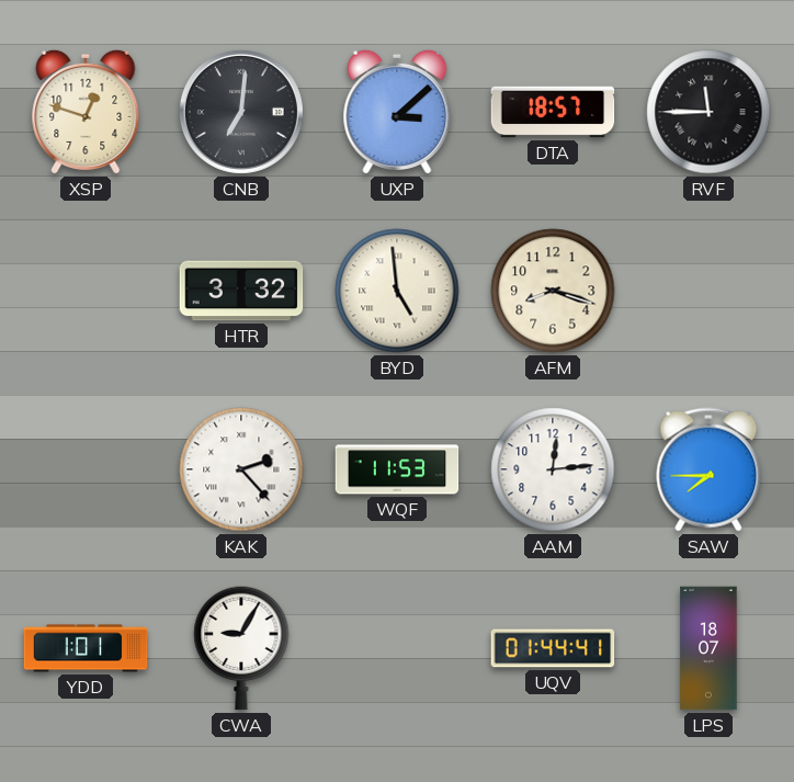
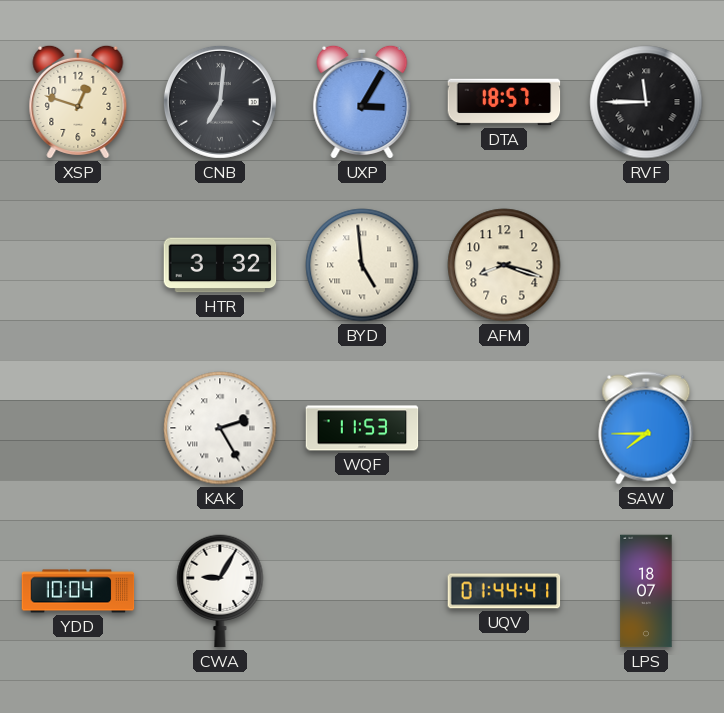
UXP: 3:08 -> 3:05 (362, 102)
KAK: 2:23 -> 2:25 (220, 428)
AAM: 12:14 -> none (553, 469)
YDD: 1:01 -> 10:04 (78, 591)
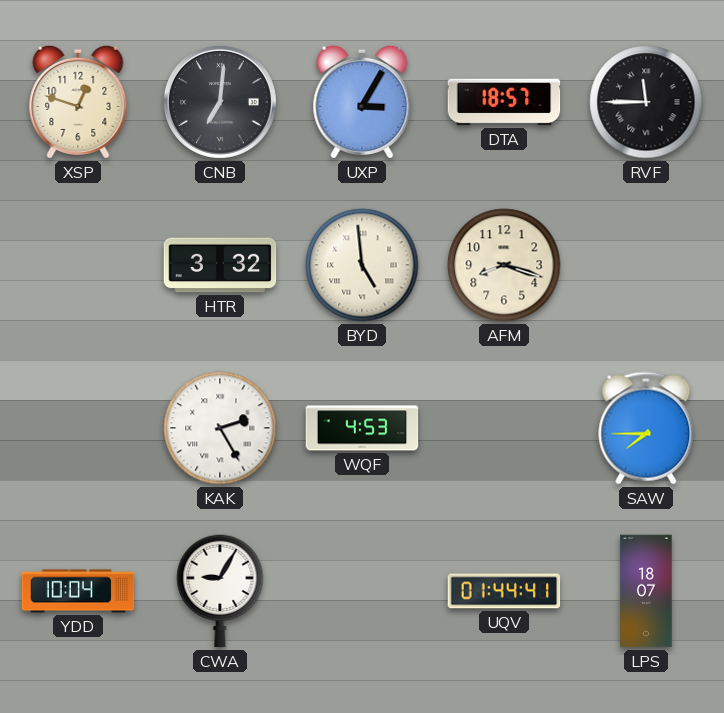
WQF: 11:53 -> 4:53 (362, 428)
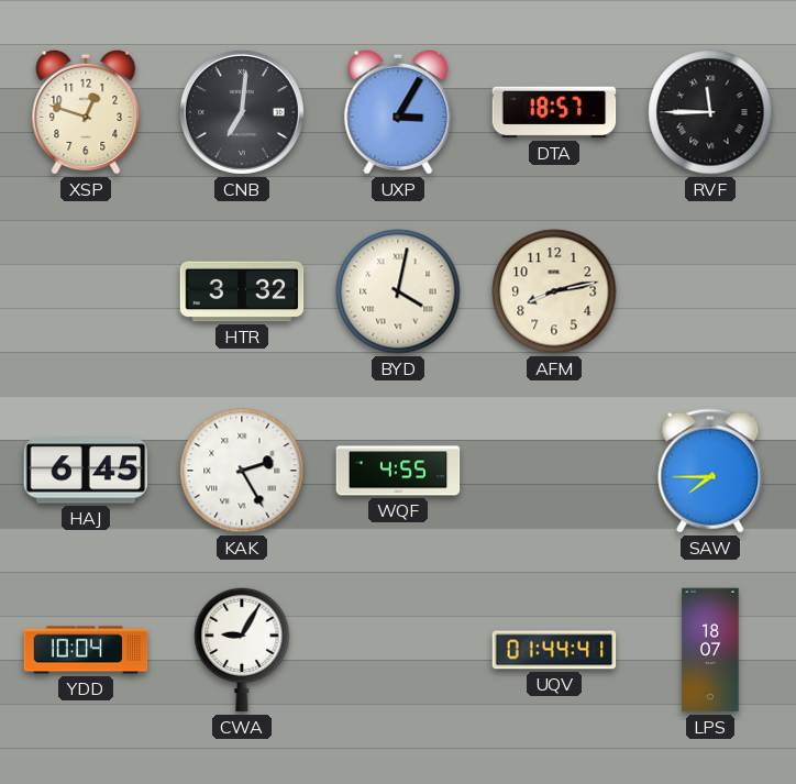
BYD: 4:59 -> 4:02 (398, 291)
AFM: 8:18 -> 8:13 (554, 291)
HAJ: none -> 6:45 (86, 471)
WQF: 4:53 -> 4:55 (398, 471)
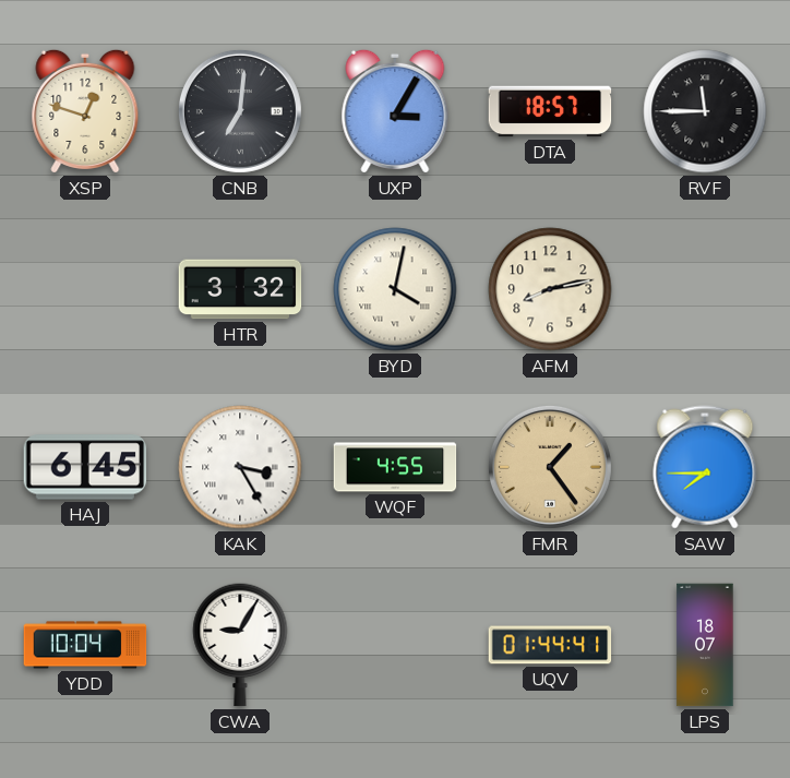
KAK: 2:25 -> 3:25 (240, 467)
FMR: none -> 1:24 (550, 467)
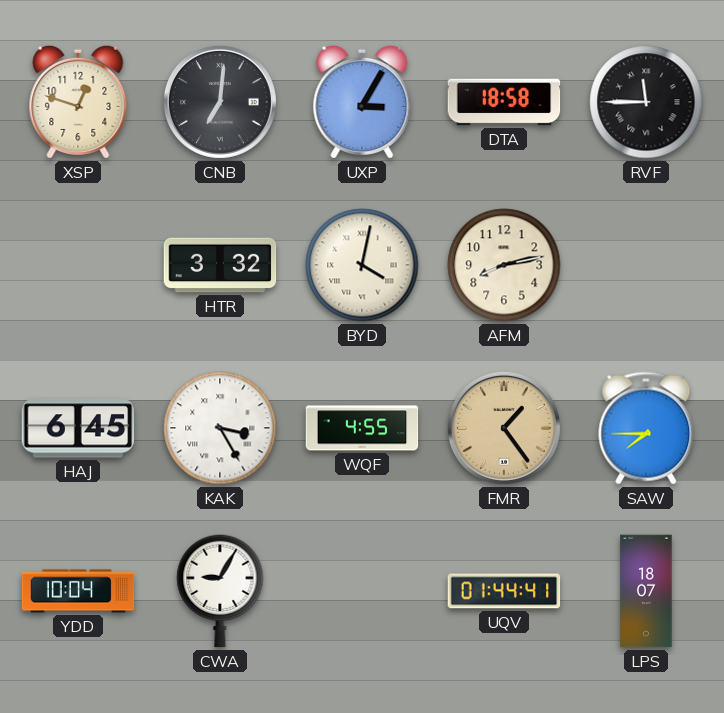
DTA: 18:57 -> 18:58 (504, 102)
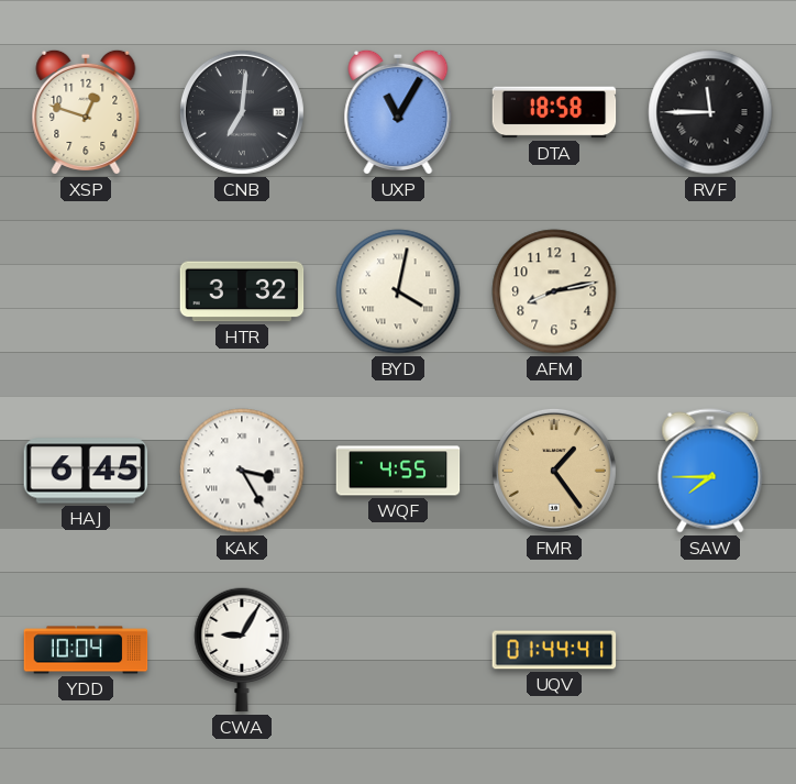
UXP: 3:05 -> 11:05 (398, 112)
LPS: 18:07 -> none (646, 591)
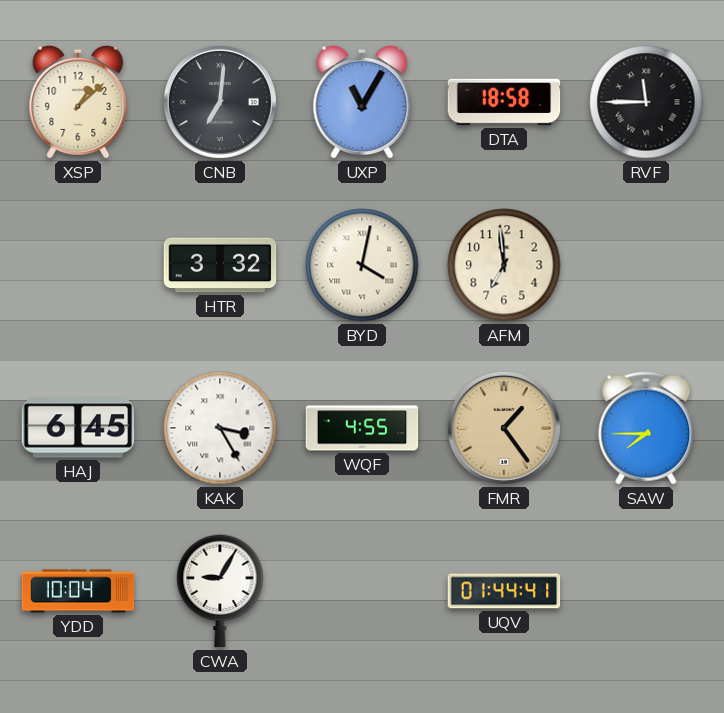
XSP: 12:48 -> 1:08 (78, 102)
AFM: 8:13 -> 6:59 (504, 265)
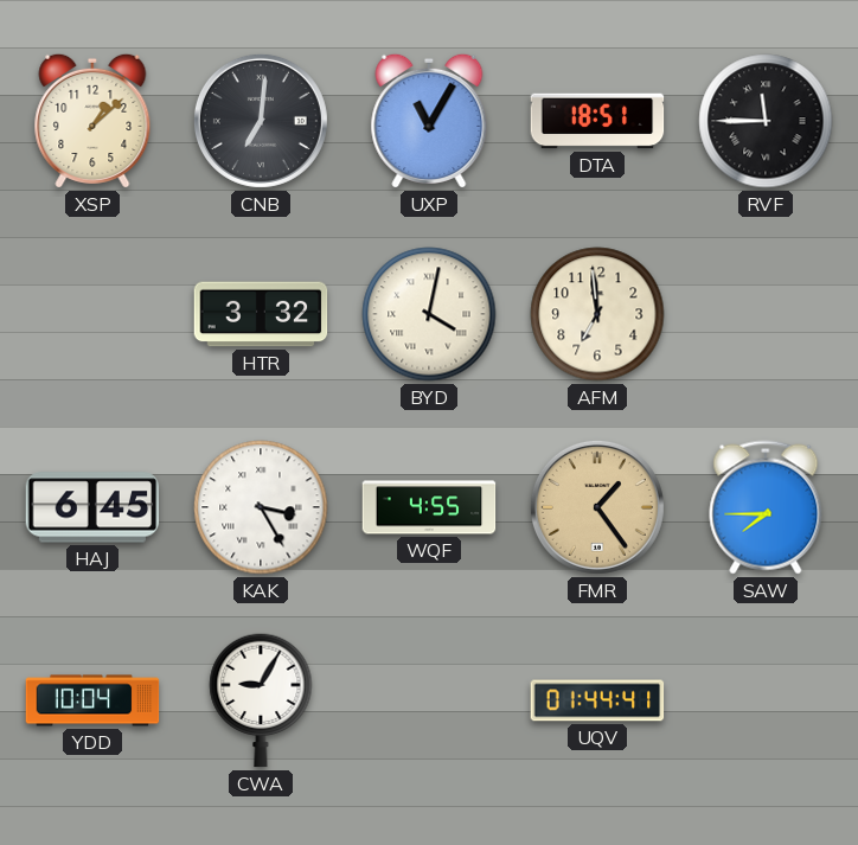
DTA: 18:58 -> 18:51 (597, 121)
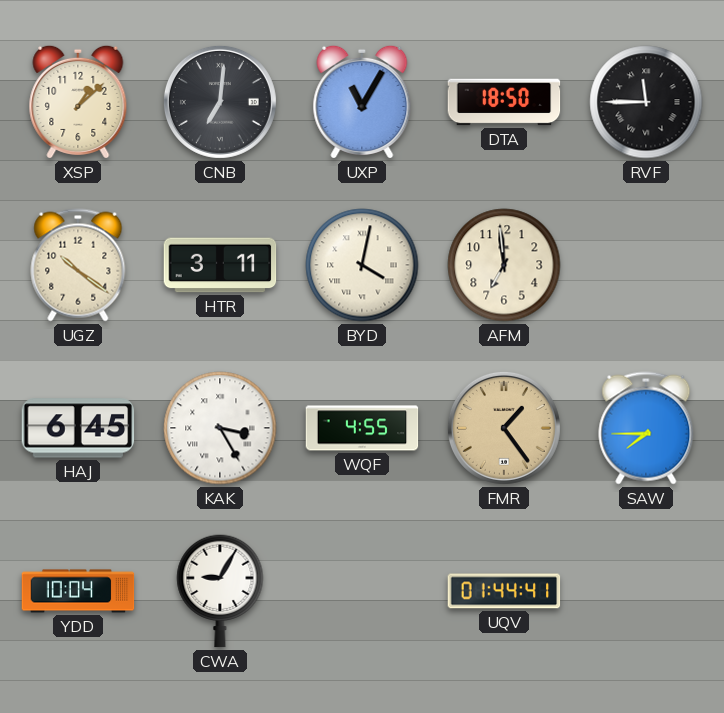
DTA: 18:51 -> 18:50 (504, 102)
UGZ: none -> 10:21 (78, 265)
HTR: 3:32 -> 3:11 (220, 265)
